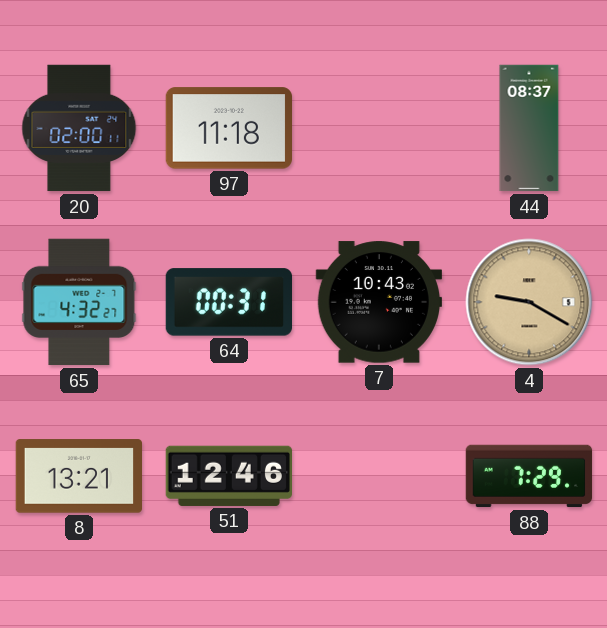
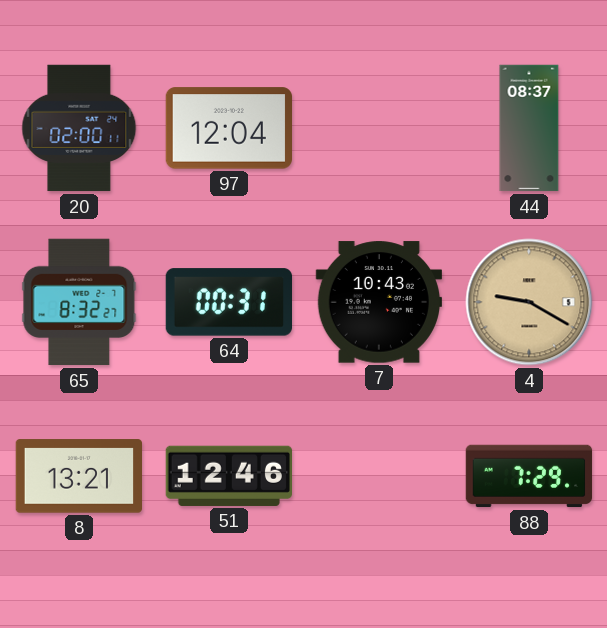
97: 11:18 -> 12:04 (228, 128)
65: 4:32 -> 8:32 (79, 302)
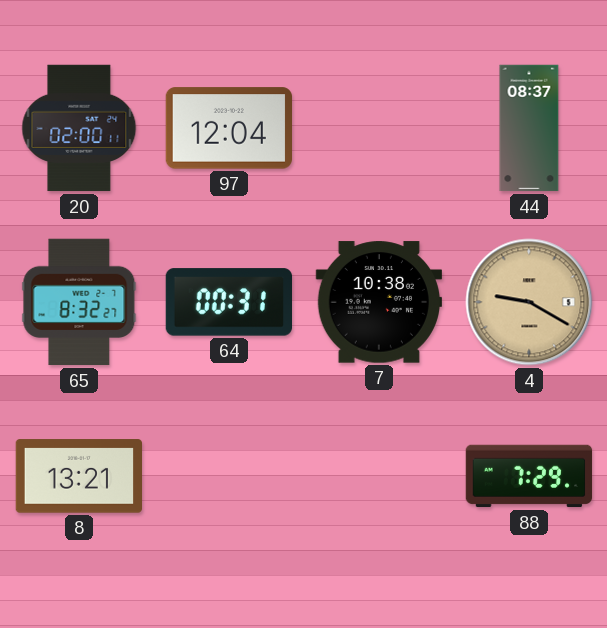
7: 10:43 -> 10:38 (378, 302)
51: 12:46 -> none (228, 476)
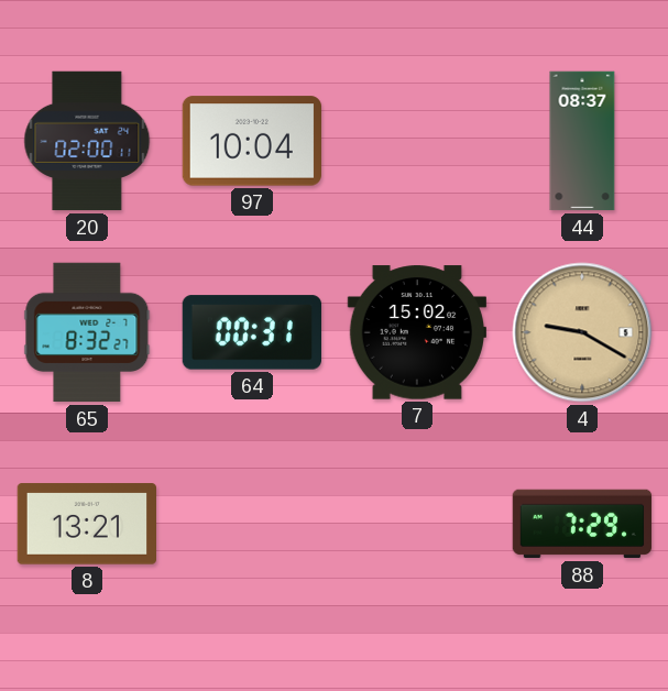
97: 12:04 -> 10:04 (251, 141)
7: 10:38 -> 15:02 (416, 332)
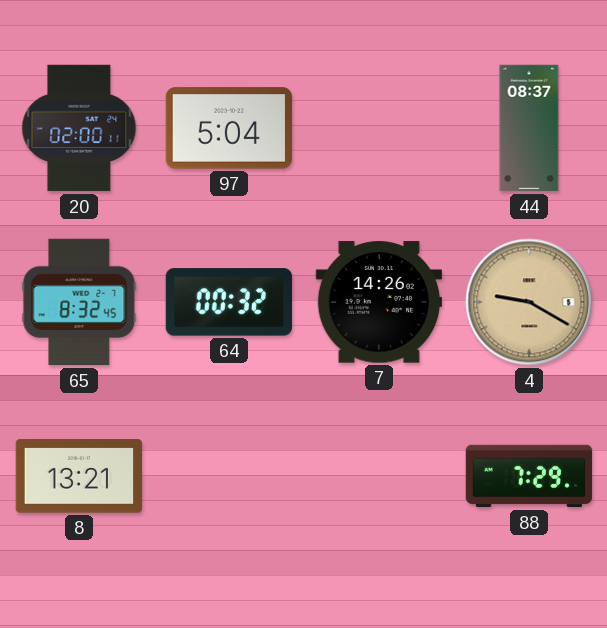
97: 10:04 -> 5:04 (228, 128)
65: 8:32:27 -> 8:32:45 (79, 302)
64: 00:31 -> 00:32 (228, 302)
7: 15:02 -> 14:26 (378, 302)
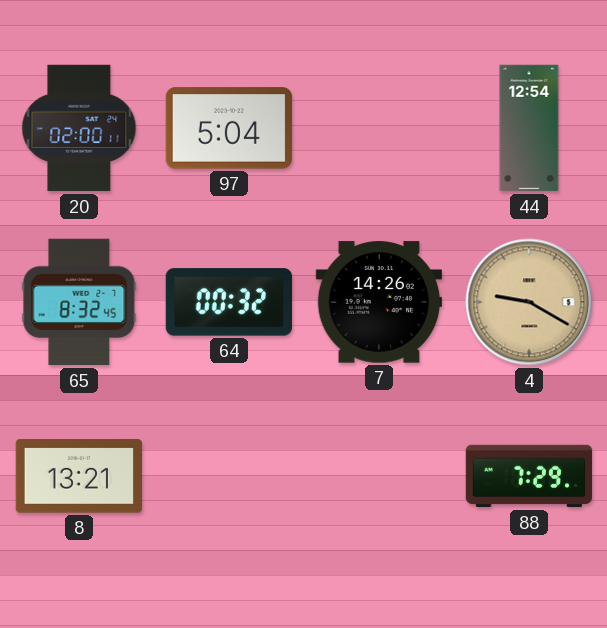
44: 08:37 -> 12:54 (529, 128)
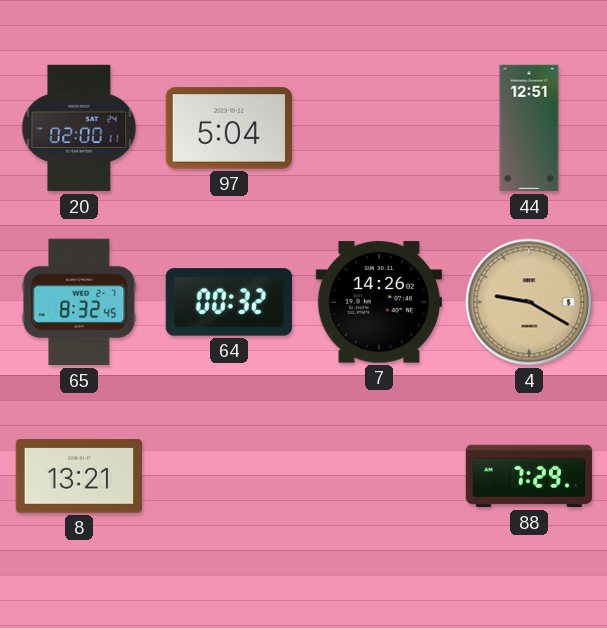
44: 12:54 -> 12:51 (529, 128)
